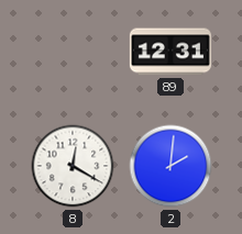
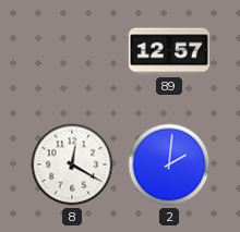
89: 12:31 -> 12:57 (169, 51)
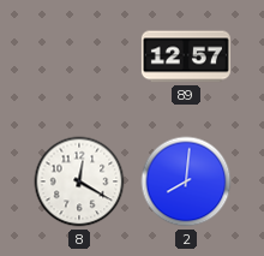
2: 2:01 -> 8:01 (186, 181)
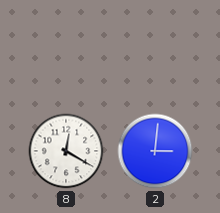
89: 12:57 -> none (186, 56)
2: 8:01 -> 3:01 (155, 151)
